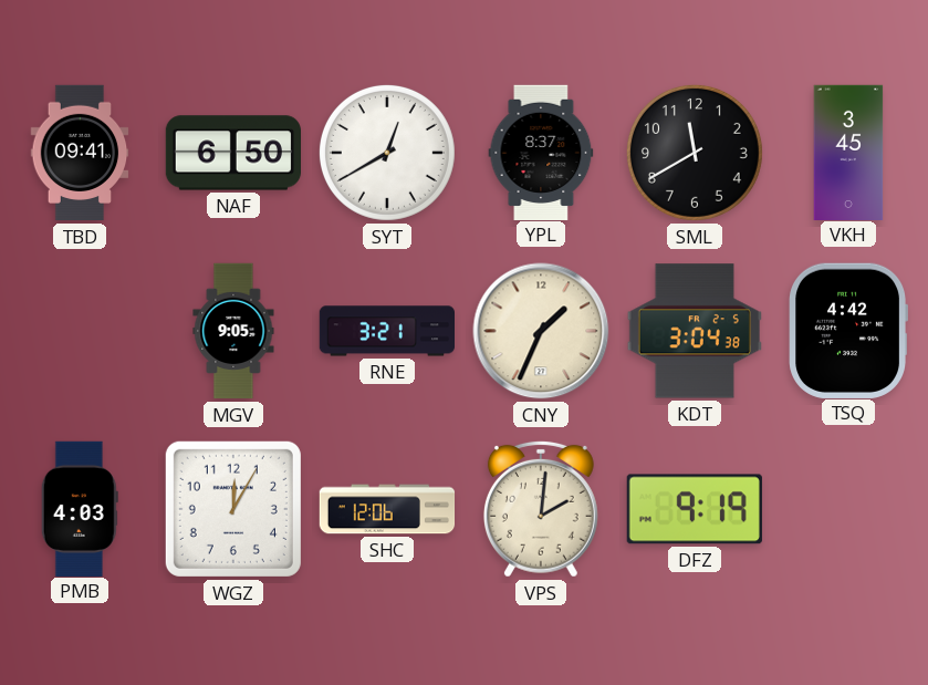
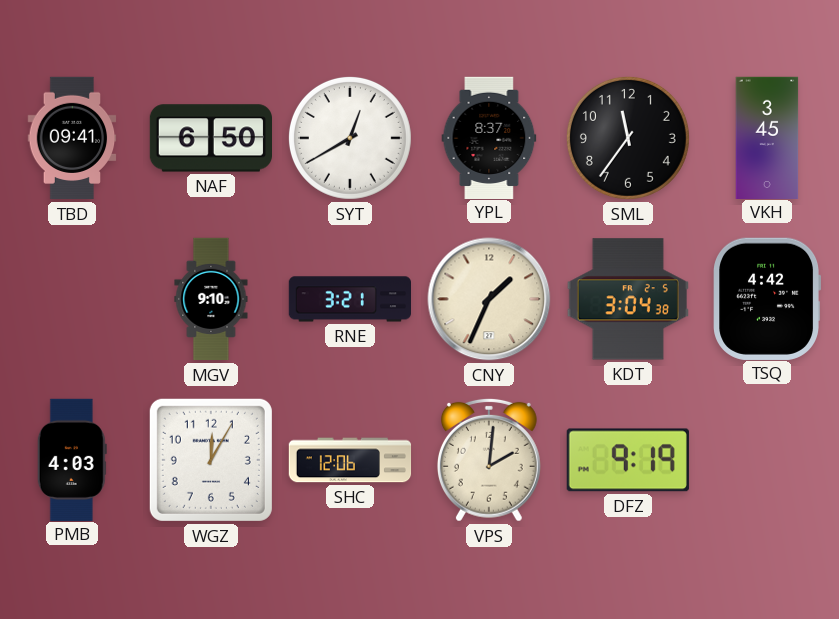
SML: 11:40 -> 11:36 (628, 138)
MGV: 9:05 -> 9:10 (211, 299)
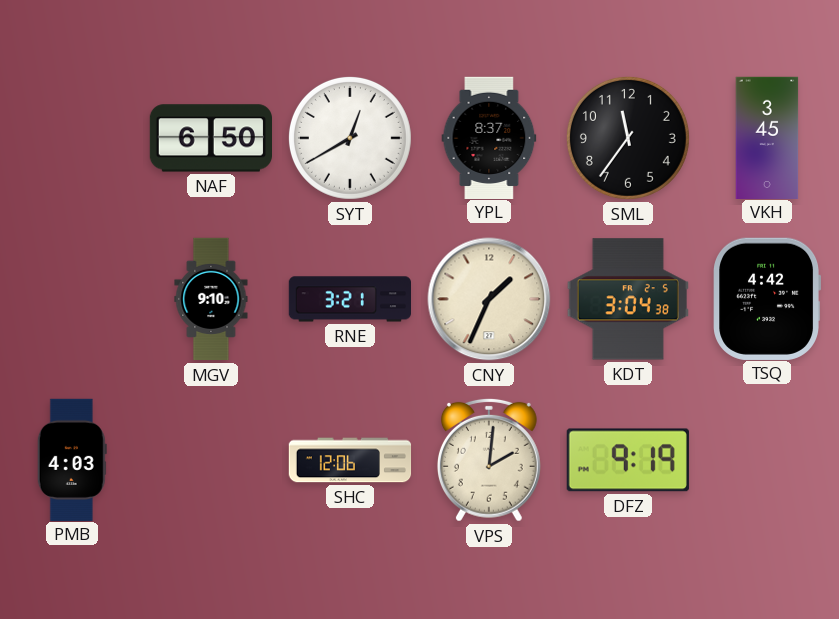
TBD: 09:41 -> none (72, 138)
WGZ: 12:05 -> none (211, 460)
